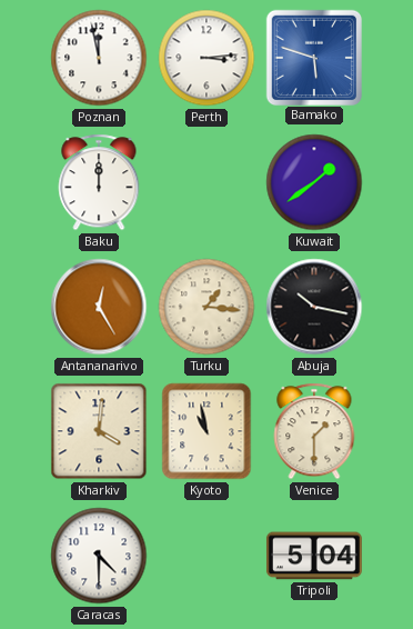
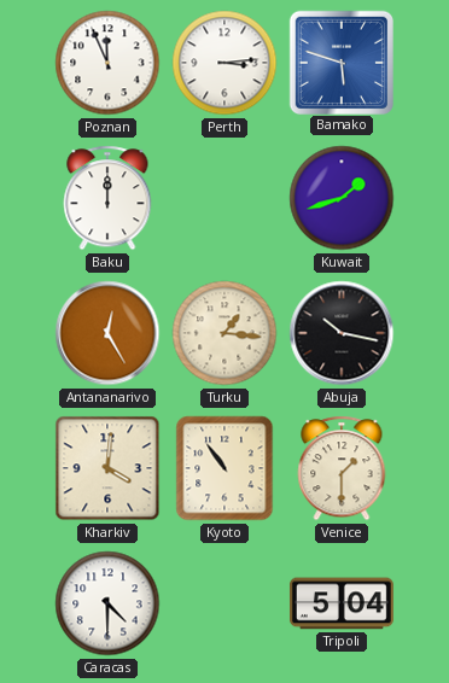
Poznan: 11:58 -> 11:56 (107, 63)
Kuwait: 1:39 -> 1:42 (342, 198)
Kyoto: 10:58 -> 10:54 (224, 468)
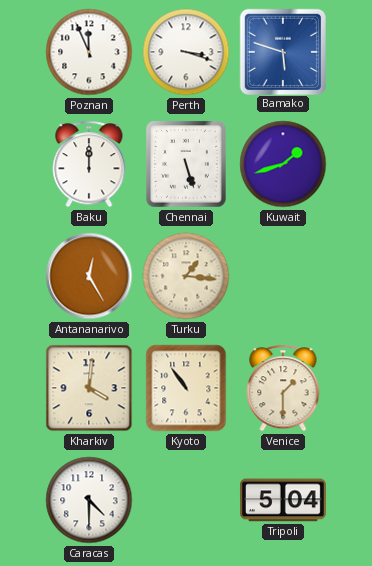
Perth: 3:14 -> 3:18 (186, 52)
Chennai: none -> 5:27 (186, 164)
Abuja: 10:17 -> none (342, 333)
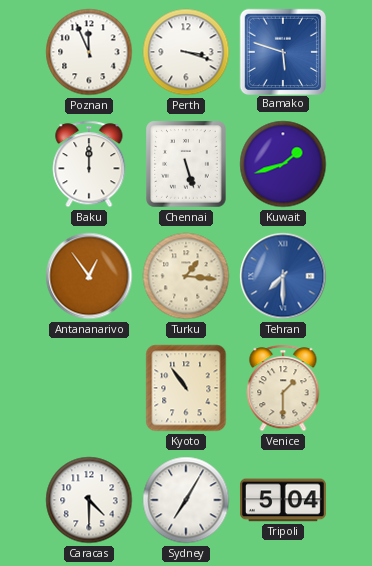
Antananarivo: 12:25 -> 12:54 (89, 276)
Tehran: none -> 7:30 (283, 276)
Kharkiv: 4:01 -> none (89, 388)
Sydney: none -> 7:05 (186, 500)
